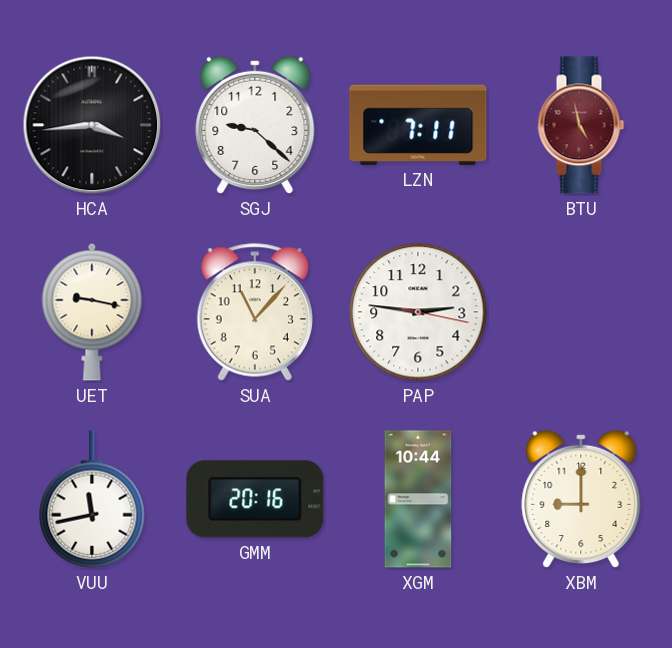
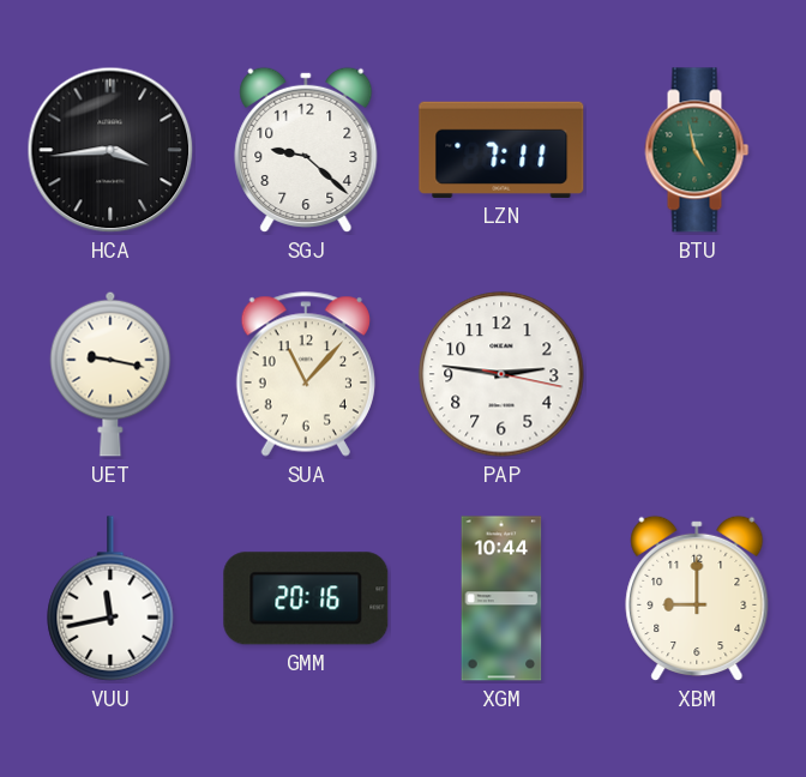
BTU dial: burgundy -> green (697, 150)
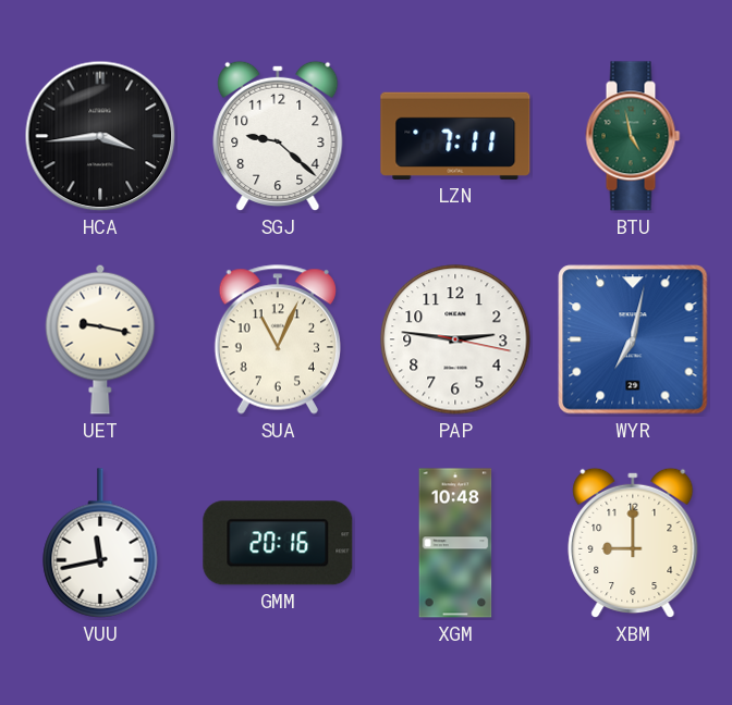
SUA: 11:07 -> 11:04 (278, 339)
WYR: none -> 7:02 (633, 339)
XGM: 10:44 -> 10:48 (455, 543)
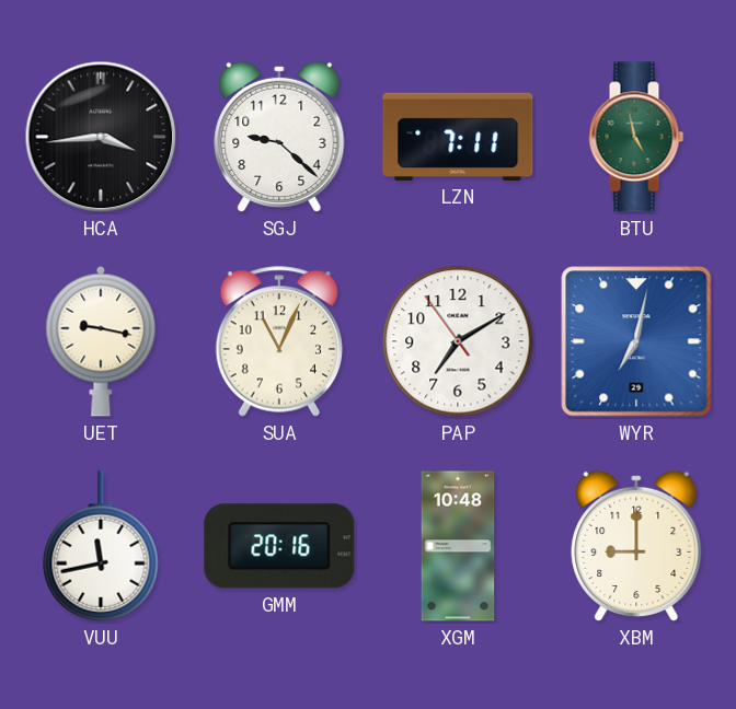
PAP: 2:46 -> 7:09 (458, 341)
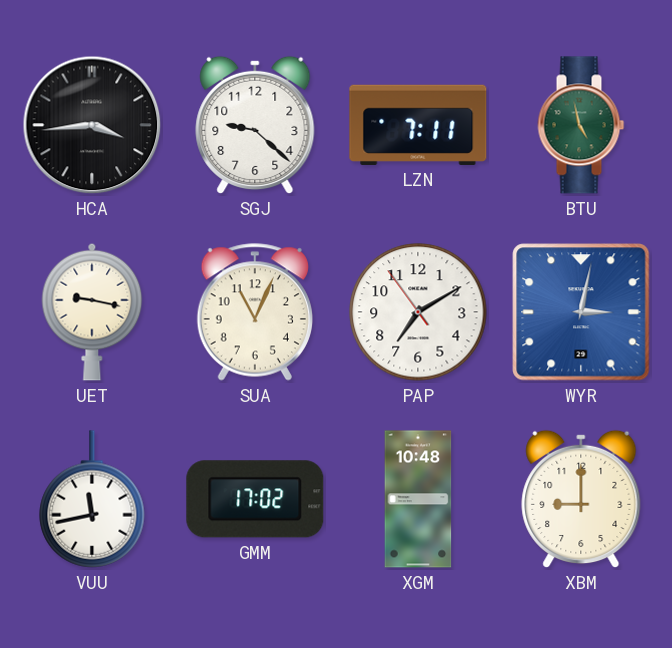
WYR: 7:02 -> 3:02 (581, 312)
GMM: 20:16 -> 17:02 (255, 499)
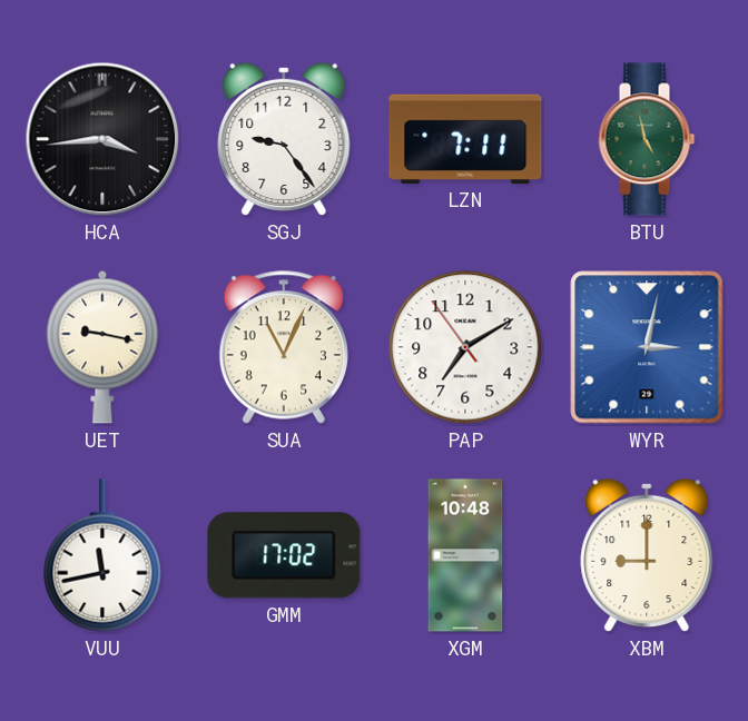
SGJ: 9:22 -> 9:24 (284, 139)
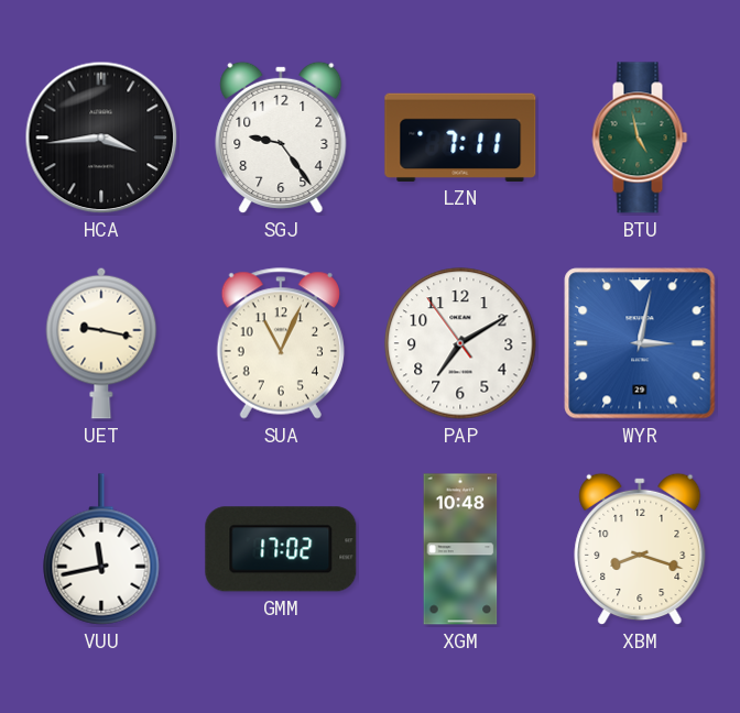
XBM: 9:00 -> 8:18 (640, 549)
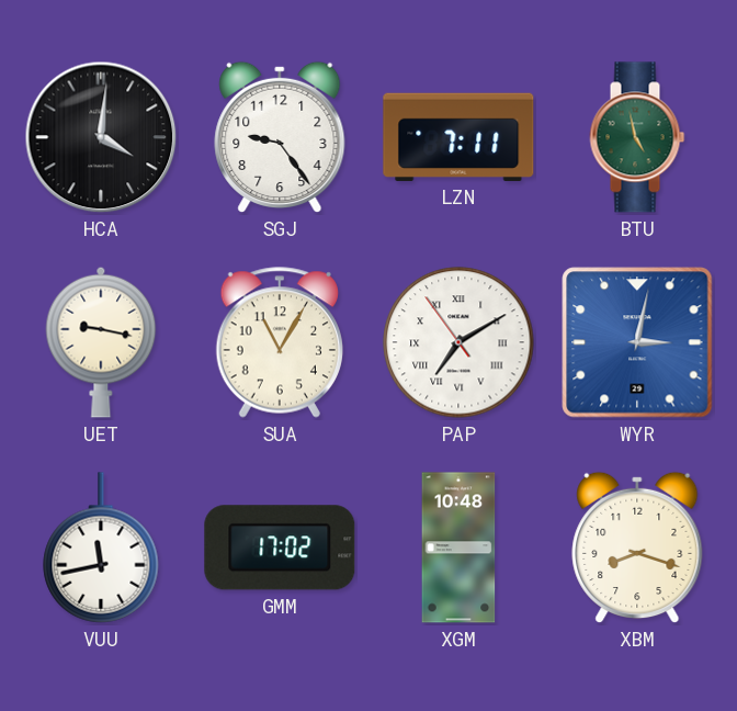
HCA: 3:44 -> 4:01 (101, 137)
SUA: 11:04 -> 11:05 (280, 342)
PAP numerals: Arabic -> Roman (458, 342)
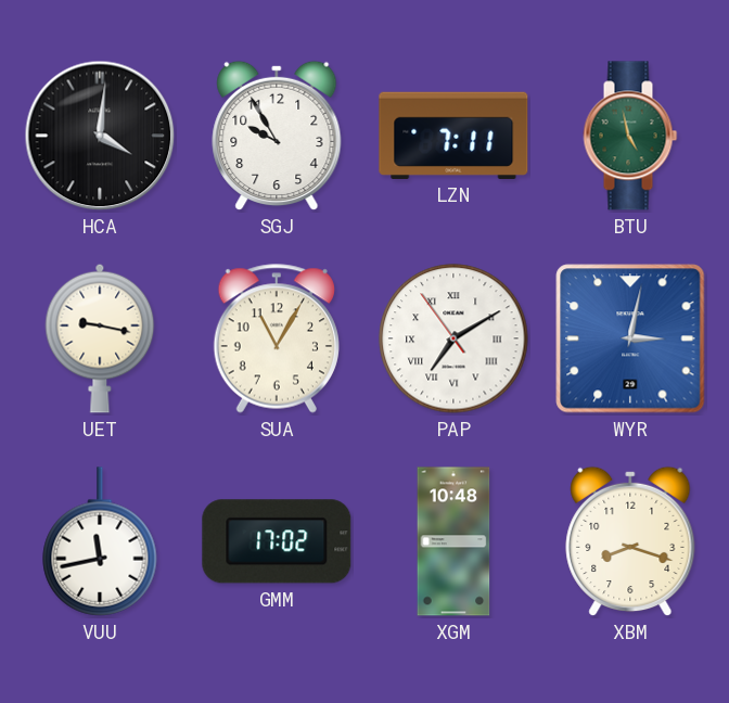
SGJ: 9:24 -> 9:55 (277, 136)
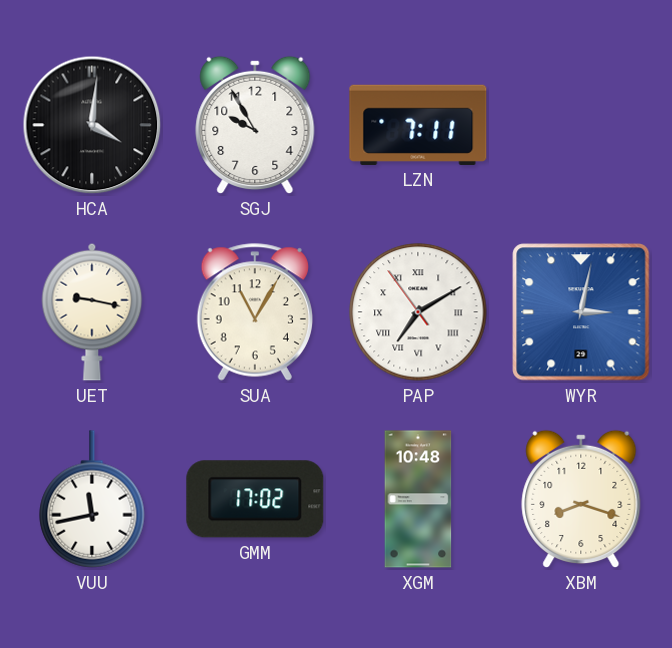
BTU: 4:58 -> none (630, 136)
